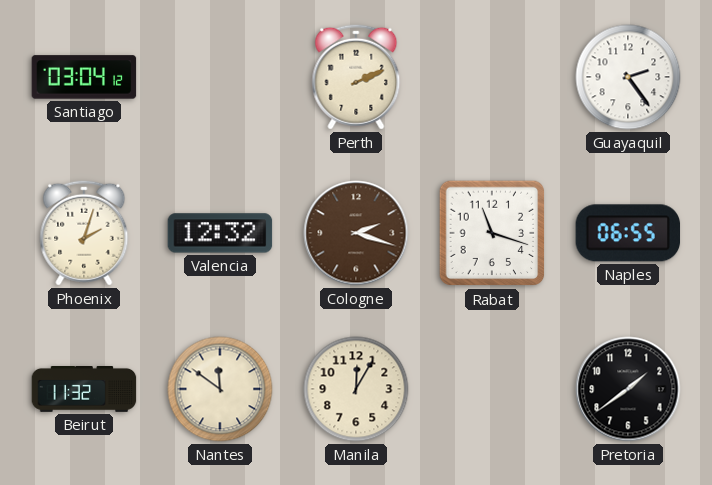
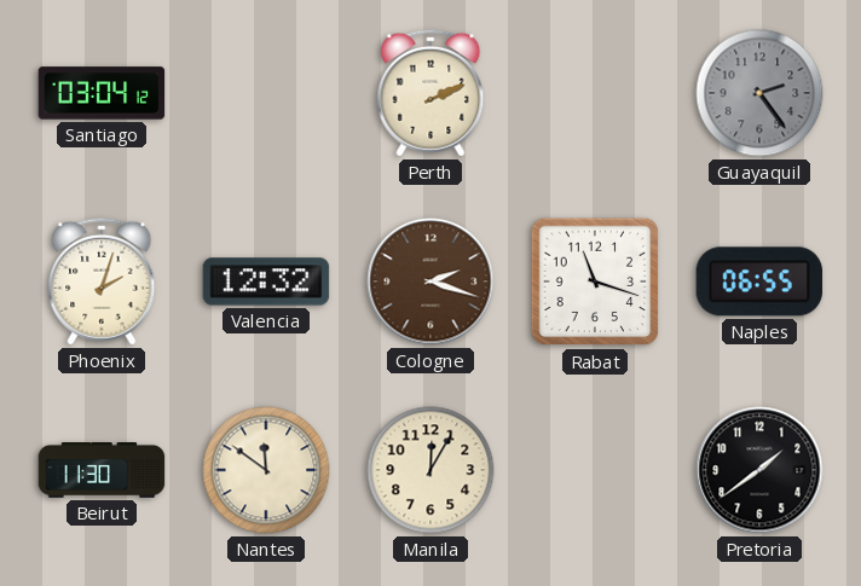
Guayaquil dial: white -> grey (759, 93)
Beirut: 11:32 -> 11:30 (102, 471)
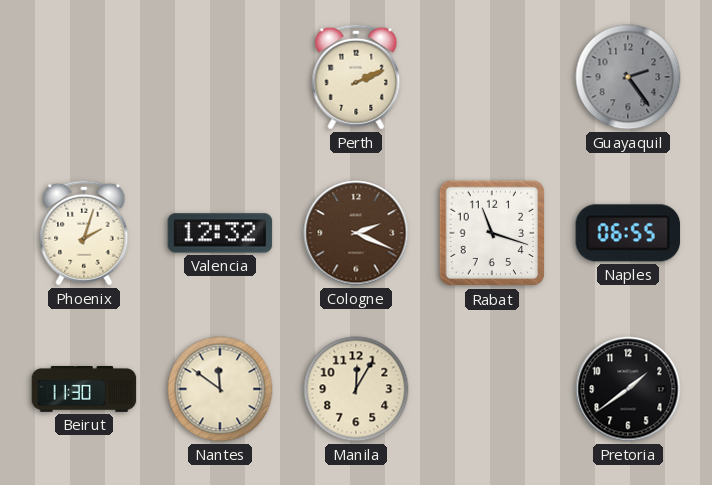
Santiago: 03:04 -> none (102, 93)
Cologne: 2:18 -> 2:19 (356, 233)
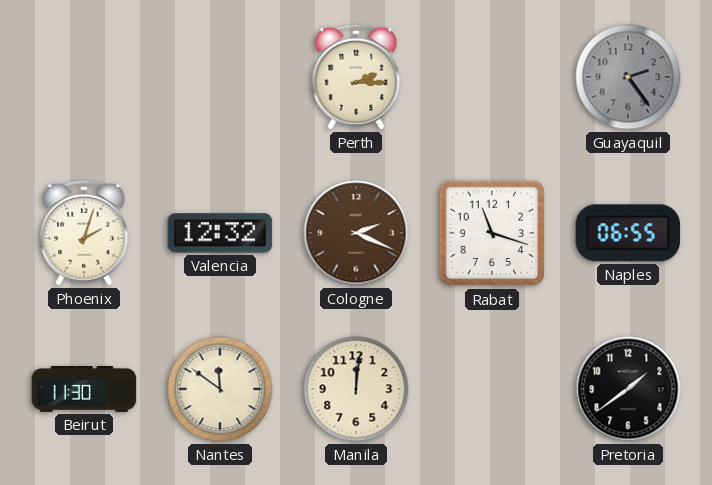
Perth: 2:11 -> 2:15 (356, 77)
Manila: 12:05 -> 12:01 (356, 389)
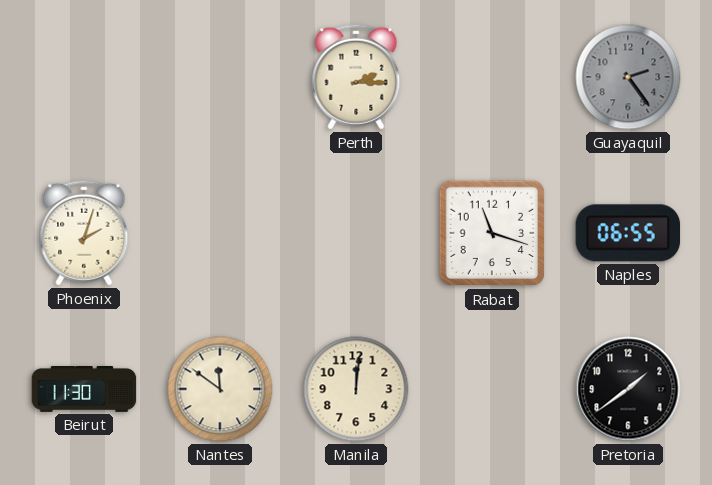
Valencia: 12:32 -> none (220, 233)
Cologne: 2:19 -> none (356, 233)
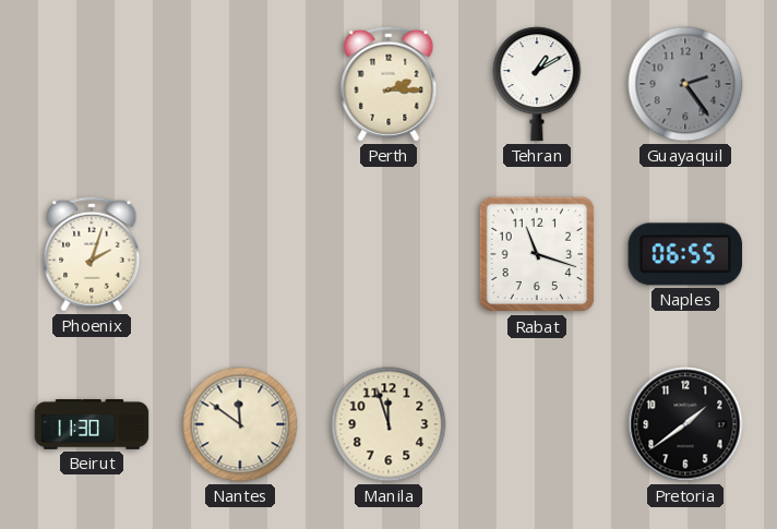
Tehran: none -> 1:10 (537, 84)
Manila: 12:01 -> 11:57 (388, 424)
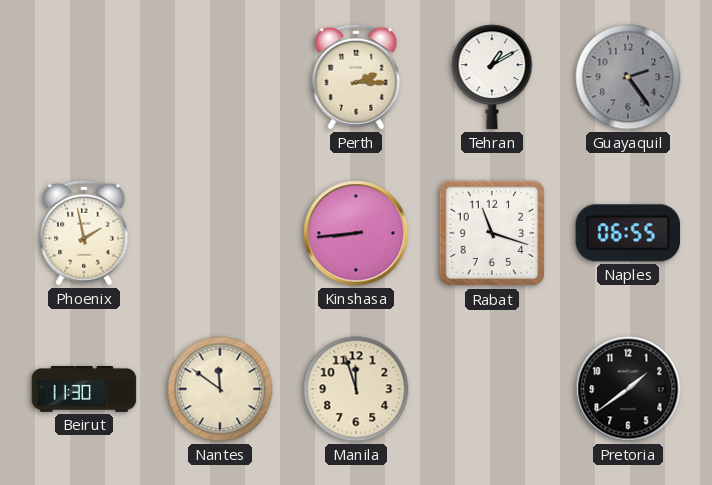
Phoenix: 2:03 -> 1:58 (84, 233)
Kinshasa: none -> 8:44 (356, 233)
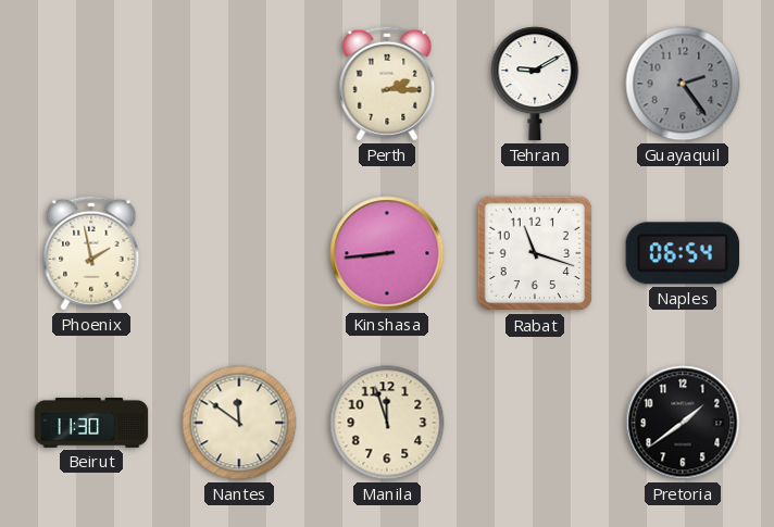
Tehran: 1:10 -> 9:10 (535, 84)
Naples: 06:55 -> 06:54 (683, 253)
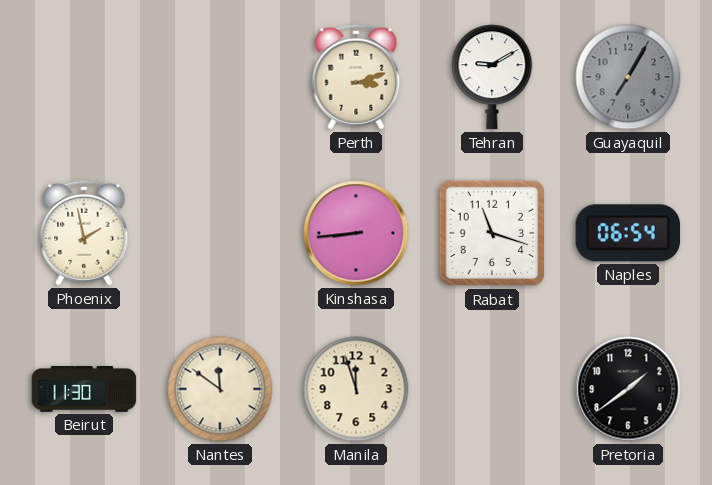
Perth: 2:15 -> 3:12 (356, 77)
Guayaquil: 2:24 -> 7:05 (628, 77)
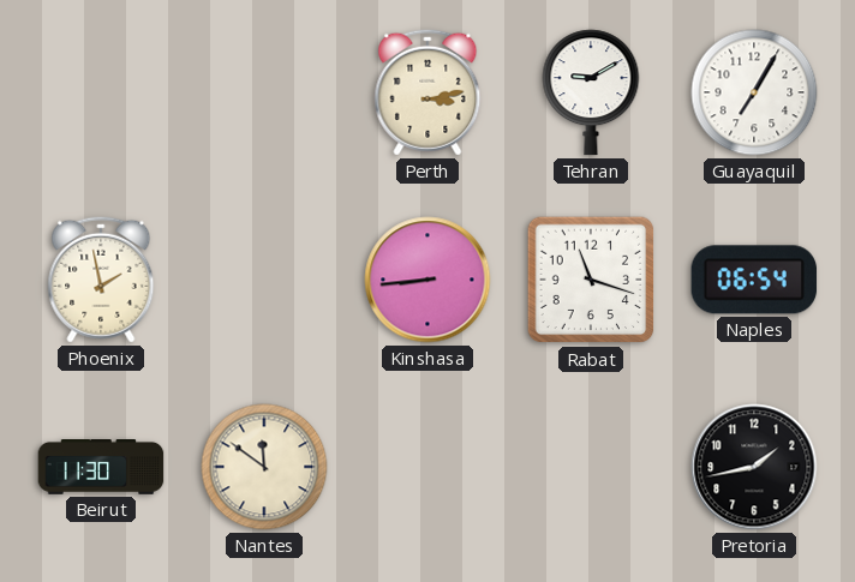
Perth: 3:12 -> 3:13 (427, 92)
Guayaquil dial: grey -> white (754, 92)
Manila: 11:57 -> none (356, 389)
Pretoria: 1:39 -> 1:43 (754, 467)
